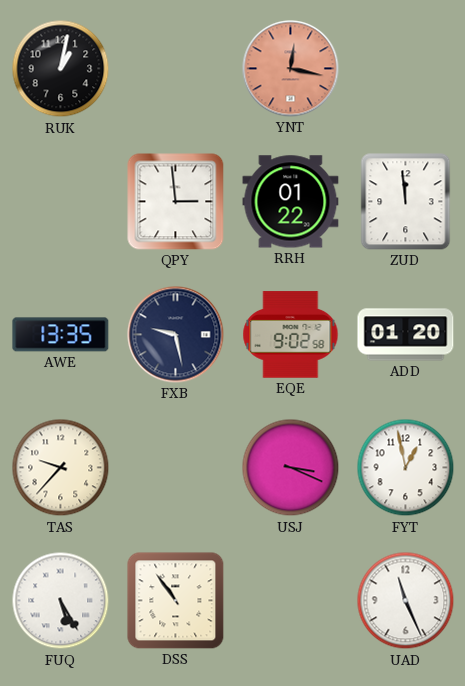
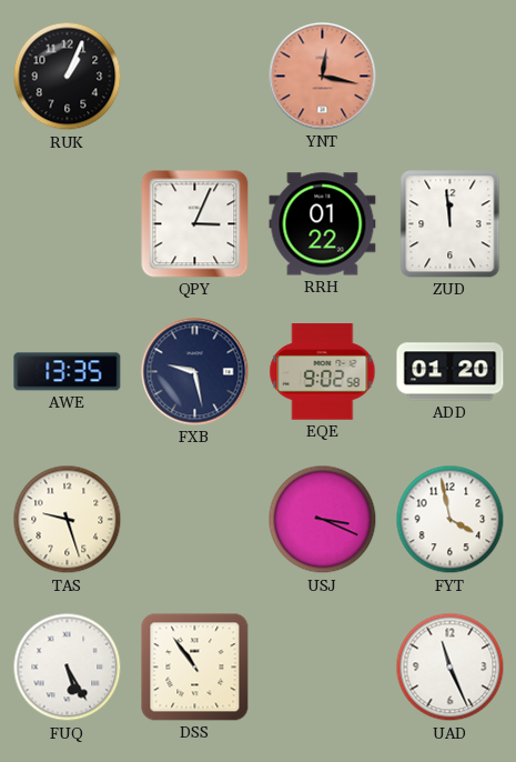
RUK: 1:02 -> 1:04 (68, 77)
QPY: 2:59 -> 3:04 (195, 224)
TAS: 9:37 -> 9:27 (68, 520)
FYT: 12:58 -> 3:58 (451, 520)
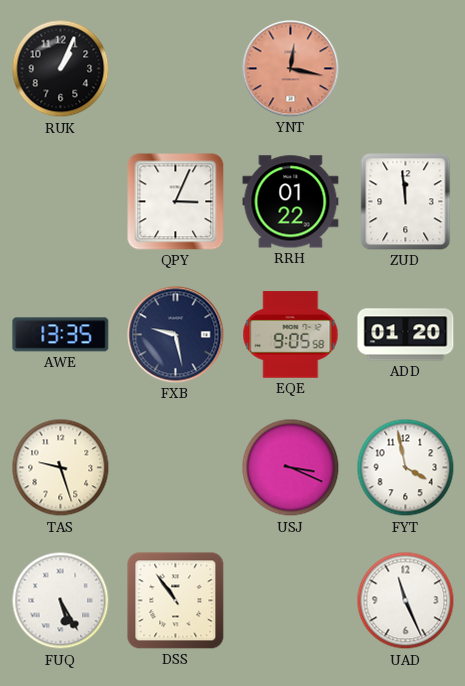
EQE: 9:02 -> 9:05 (291, 335)
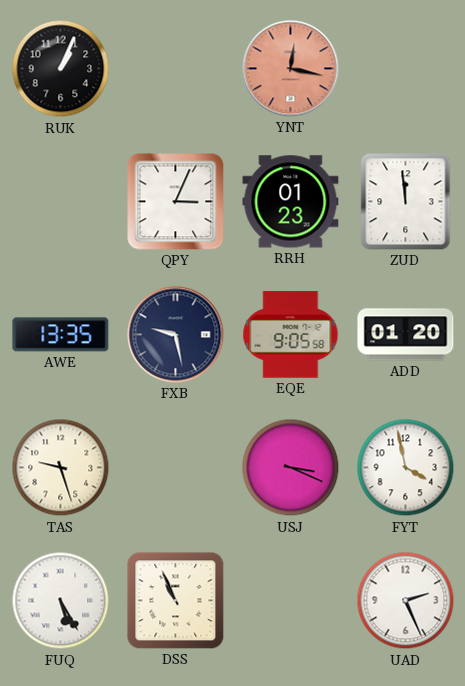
RRH: 01:22 -> 01:23 (291, 202)
DSS: 10:54 -> 10:56 (176, 601)
UAD: 11:26 -> 2:26 (406, 601)
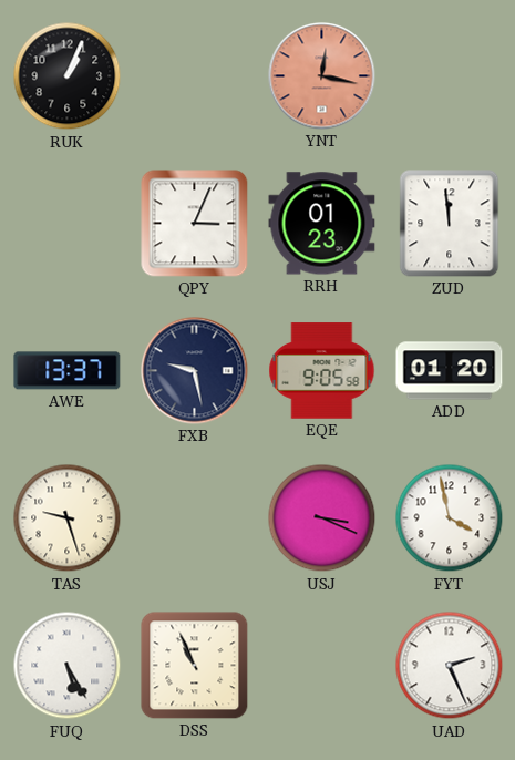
AWE: 13:35 -> 13:37 (68, 371)
